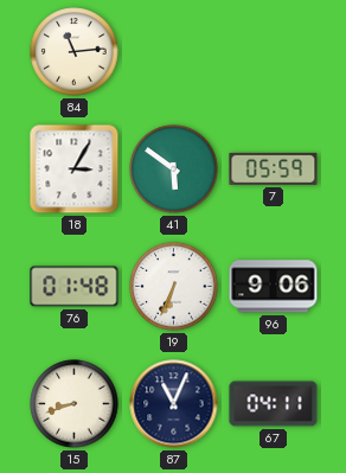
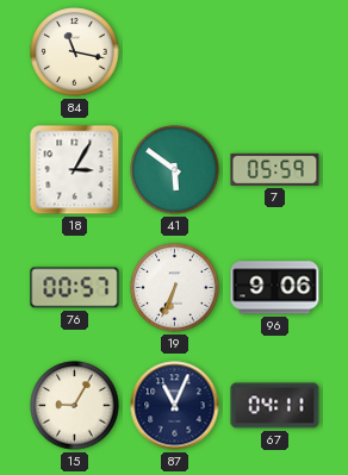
84: 11:14 -> 11:17 (75, 52)
76: 01:48 -> 00:57 (75, 288)
15: 8:42 -> 9:05 (75, 406)
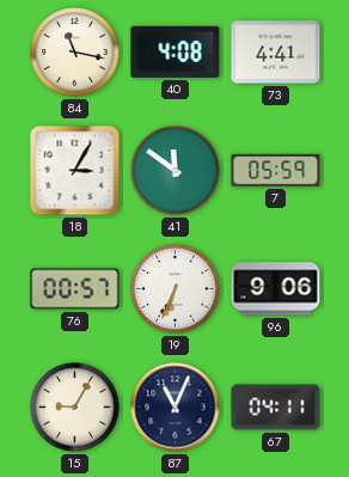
40: none -> 4:08 (176, 51)
73: none -> 4:41 (276, 53)
41: 5:51 -> 11:51 (176, 171)
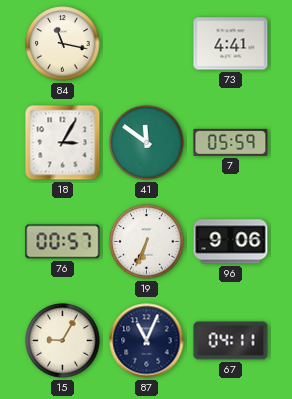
40: 4:08 -> none (176, 51)
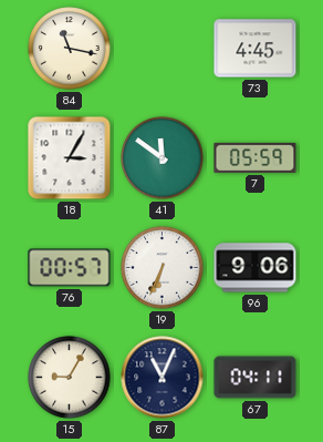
73: 4:41 -> 4:45 (256, 49)
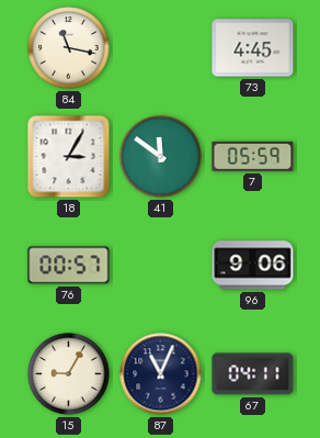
19: 6:34 -> none (163, 268)
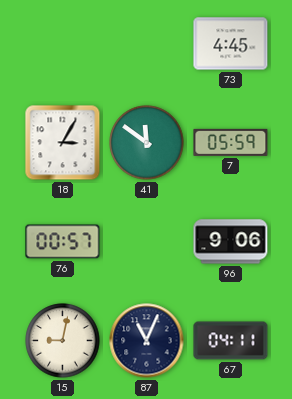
84: 11:17 -> none (69, 48)
15: 9:05 -> 9:02 (63, 341)
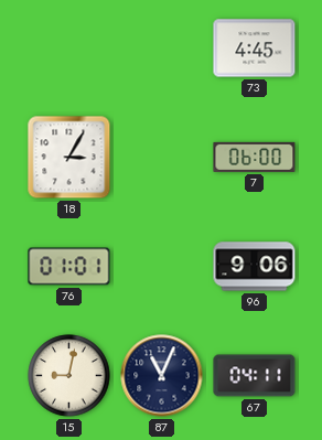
41: 11:51 -> none (147, 143)
7: 05:59 -> 06:00 (255, 157)
76: 00:57 -> 01:01 (69, 267)
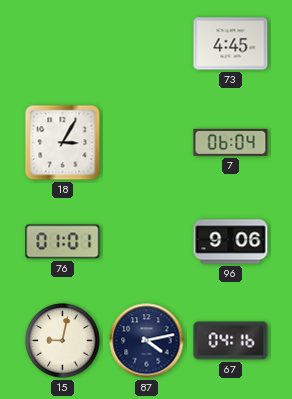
7: 06:00 -> 06:04 (231, 142)
87: 11:04 -> 4:13 (147, 341)
67: 04:11 -> 04:16 (231, 341)
